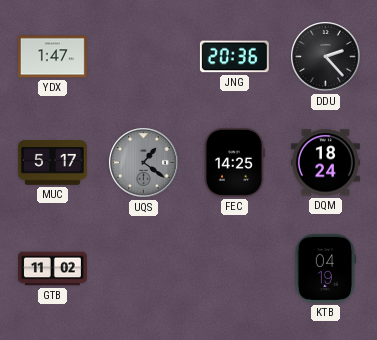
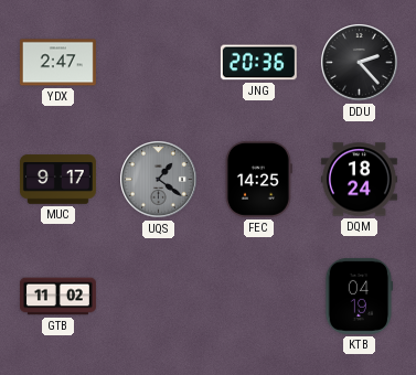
YDX: 1:47 -> 2:47 (57, 63)
MUC: 5:17 -> 9:17 (57, 180)
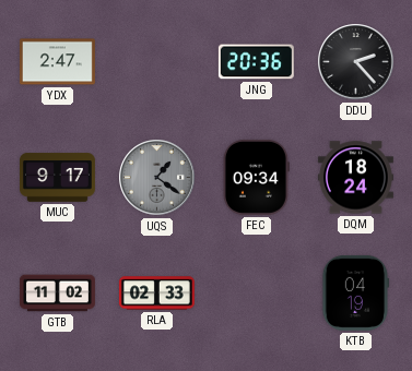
FEC: 14:25 -> 09:34 (256, 177)
RLA: none -> 02:33 (156, 294)
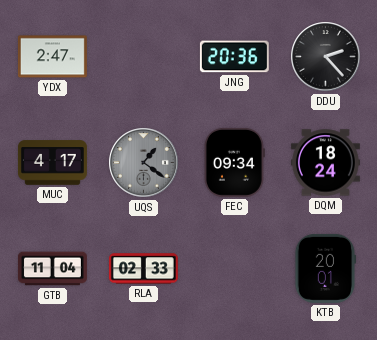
MUC: 9:17 -> 4:17 (52, 163)
GTB: 11:02 -> 11:04 (52, 269)
KTB: 04:19 -> 20:01 (325, 268)
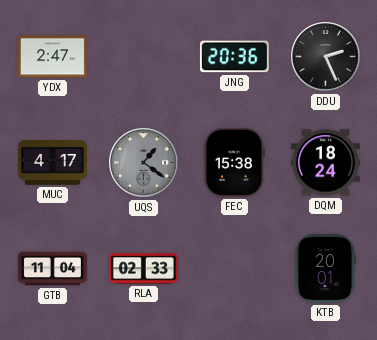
DDU: 2:23 -> 2:26 (326, 57)
FEC: 09:34 -> 15:38 (234, 162)
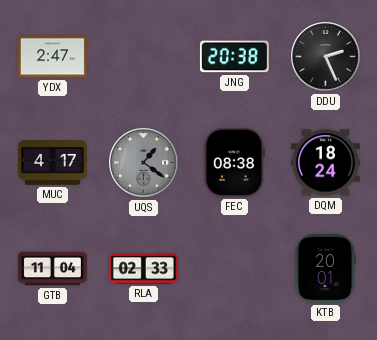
JNG: 20:36 -> 20:38 (234, 57)
FEC: 15:38 -> 08:38 (234, 162)
